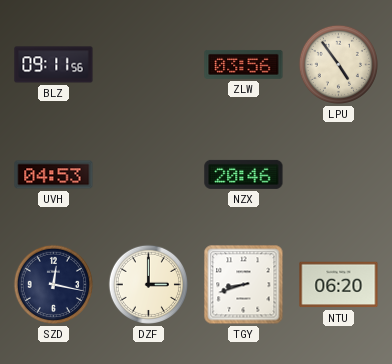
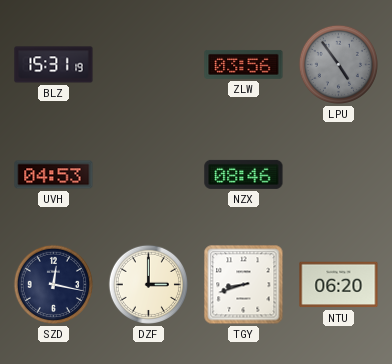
BLZ: 09:11 -> 15:31 (54, 65)
LPU dial: cream -> grey (338, 64)
NZX: 20:46 -> 08:46 (244, 174)
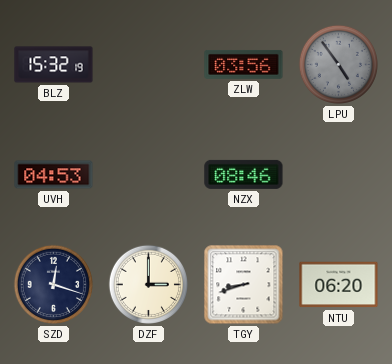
BLZ: 15:31 -> 15:32 (54, 65)
SZD: 12:17 -> 12:18 (53, 284)
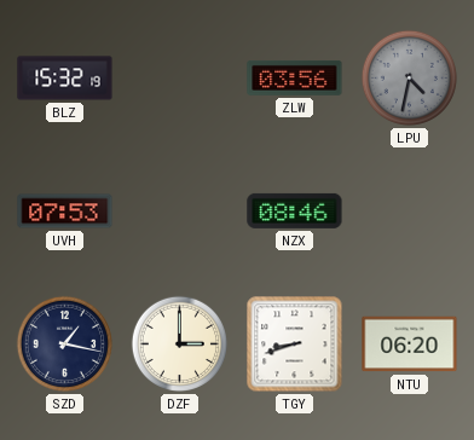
LPU: 4:54 -> 4:32 (409, 77)
UVH: 04:53 -> 07:53 (65, 212)
SZD: 12:18 -> 1:17 (64, 343)
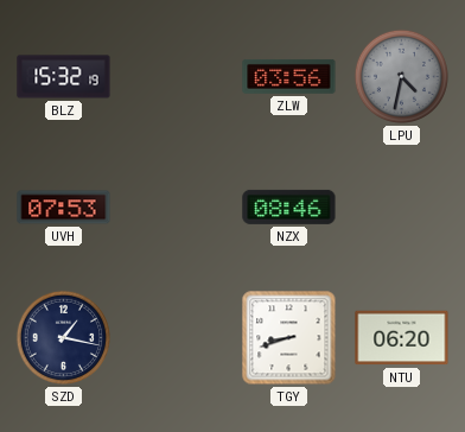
DZF: 3:00 -> none (179, 343)
